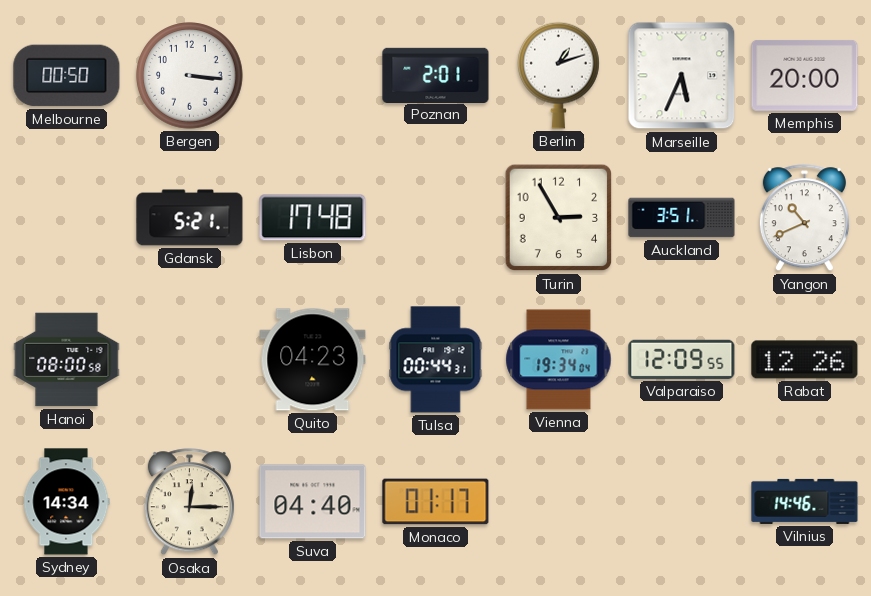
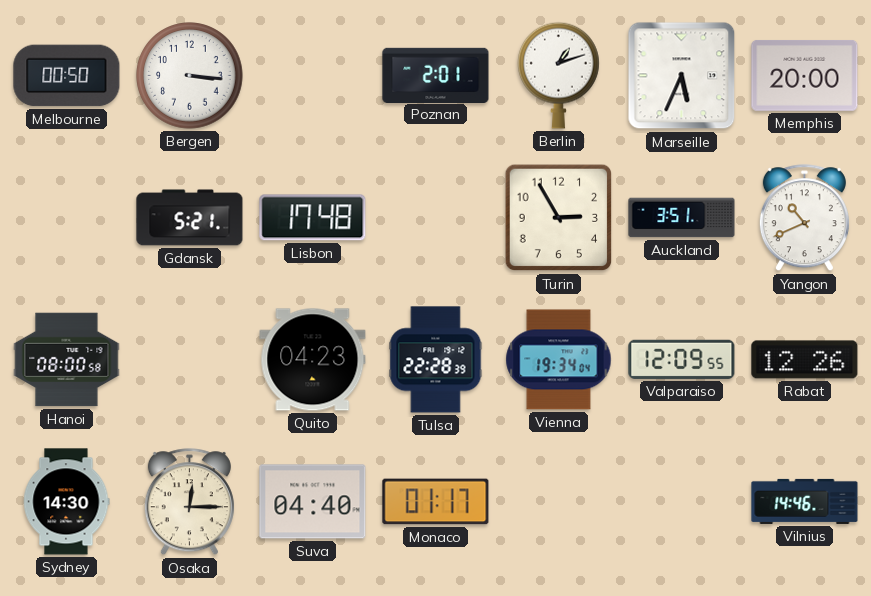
Tulsa: 00:44 -> 22:28 (436, 360)
Sydney: 14:34 -> 14:30 (66, 502)
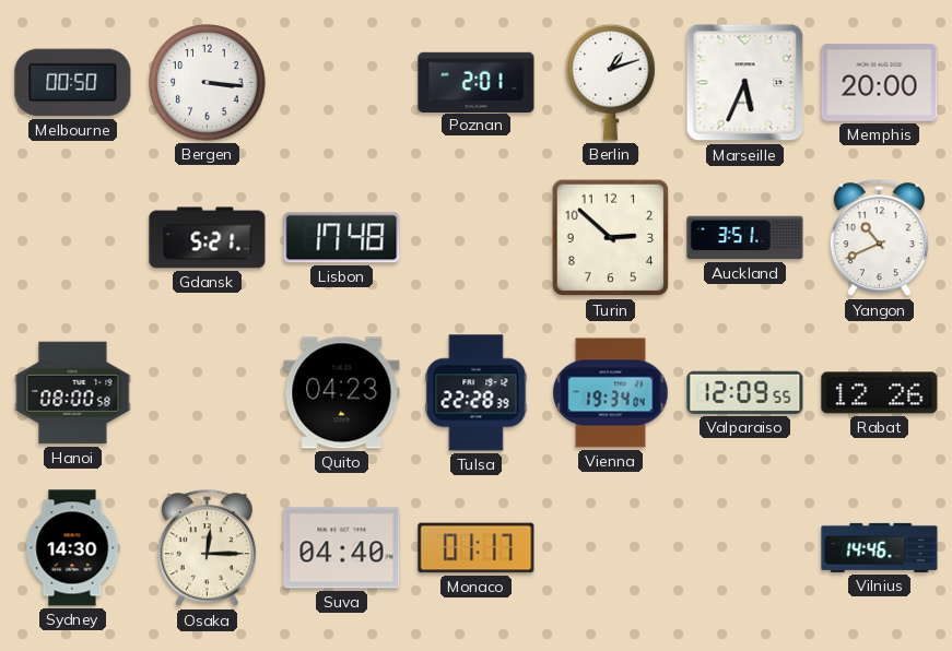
Turin: 2:55 -> 2:52 (611, 238)
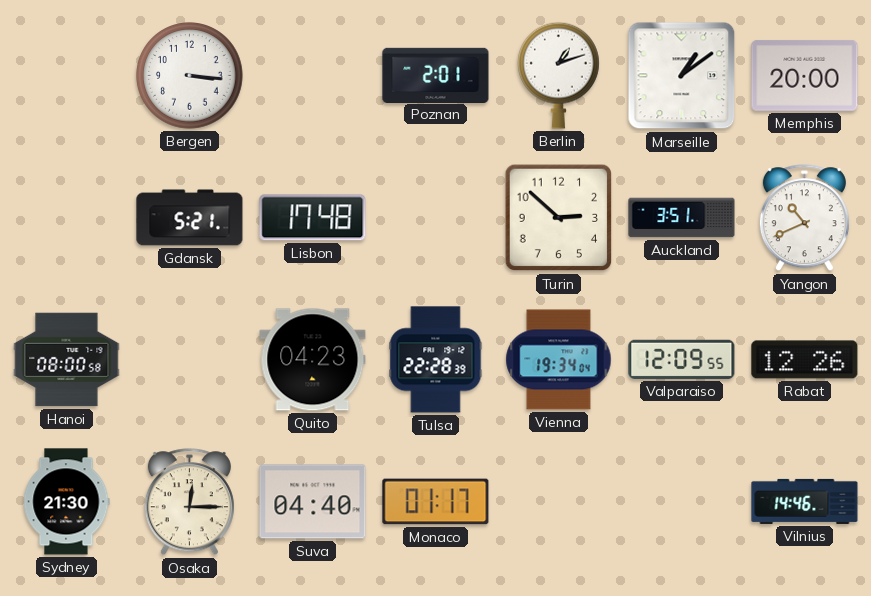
Melbourne: 00:50 -> none (73, 83)
Marseille: 5:34 -> 1:09 (682, 76)
Sydney: 14:30 -> 21:30 (66, 502)
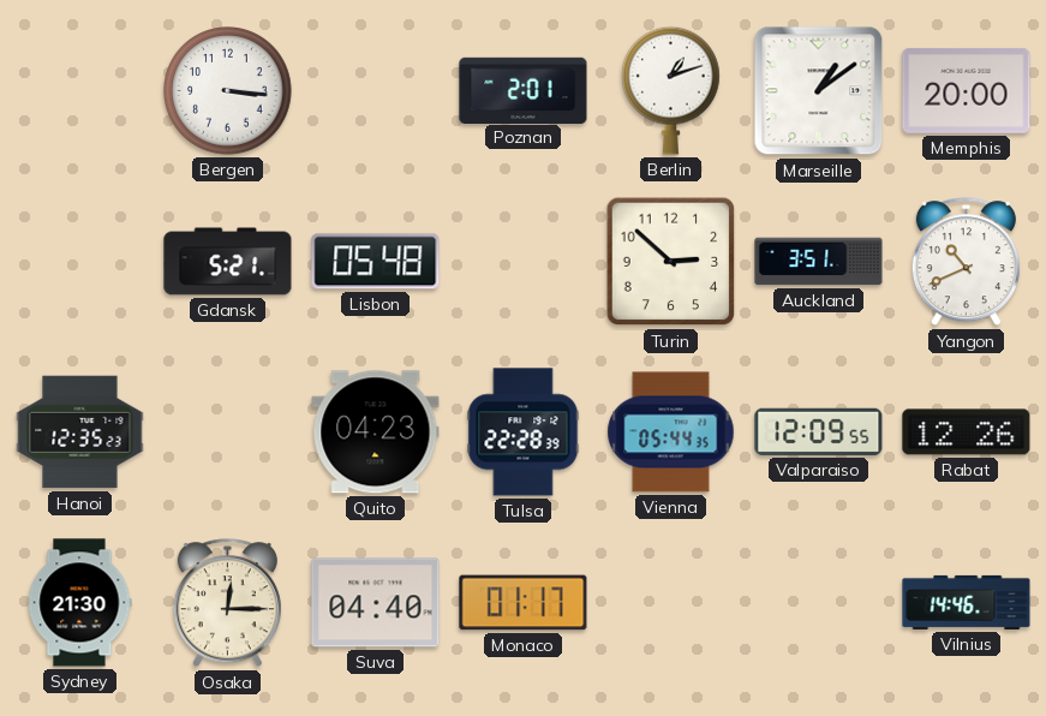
Lisbon: 17:48 -> 05:48 (376, 262)
Hanoi: 08:00 -> 12:35 (80, 432)
Vienna: 19:34 -> 05:44 (671, 432)
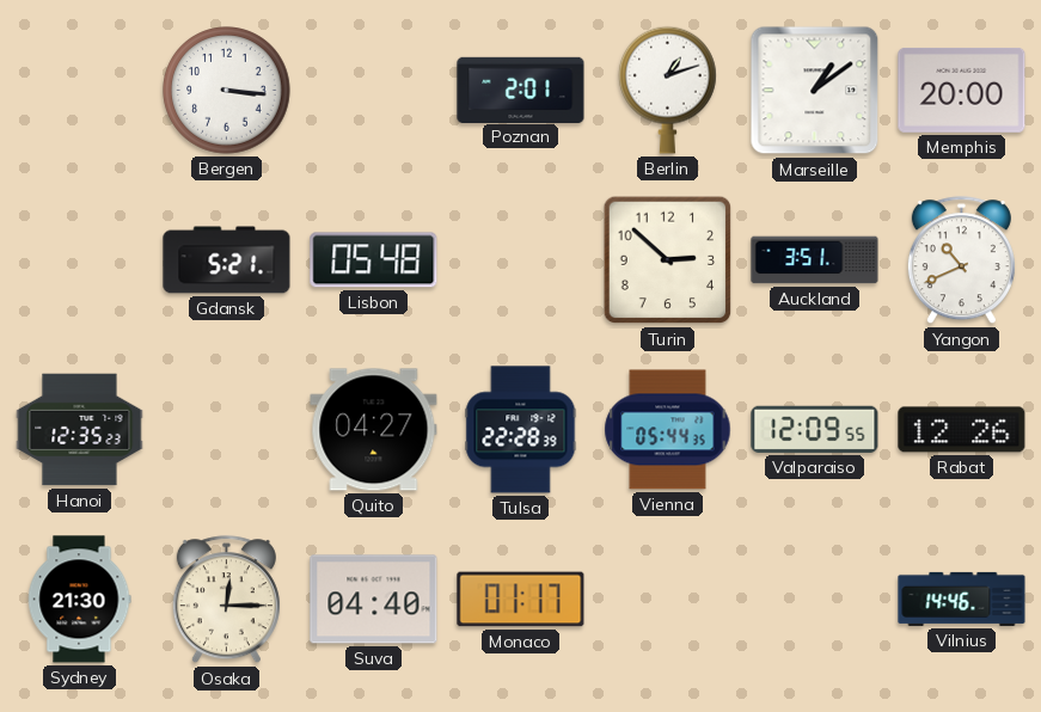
Quito: 04:23 -> 04:27 (374, 430)
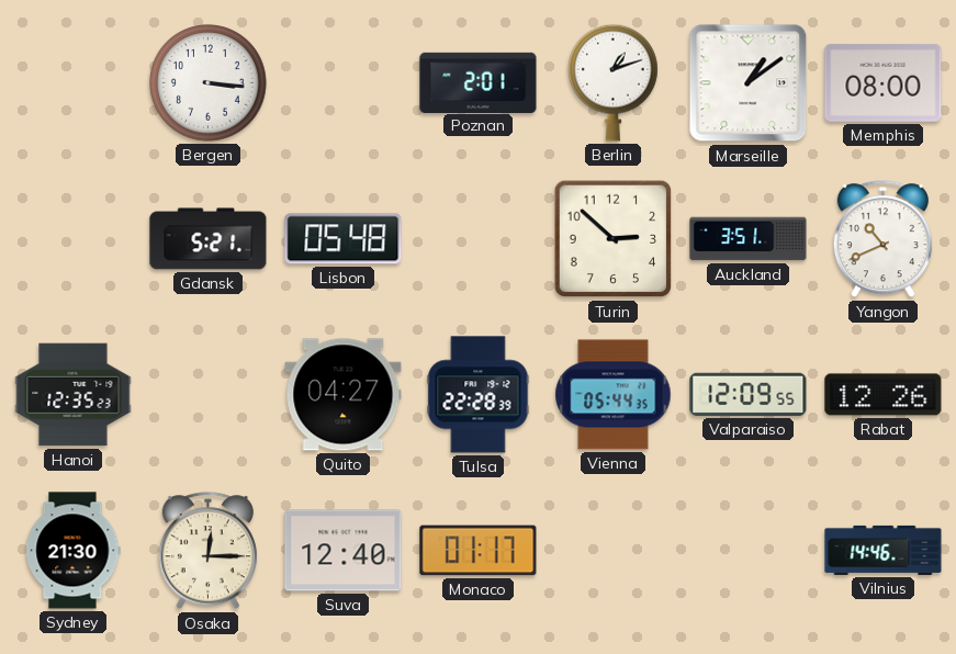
Memphis: 20:00 -> 08:00 (884, 82)
Suva: 04:40 -> 12:40 (344, 551)
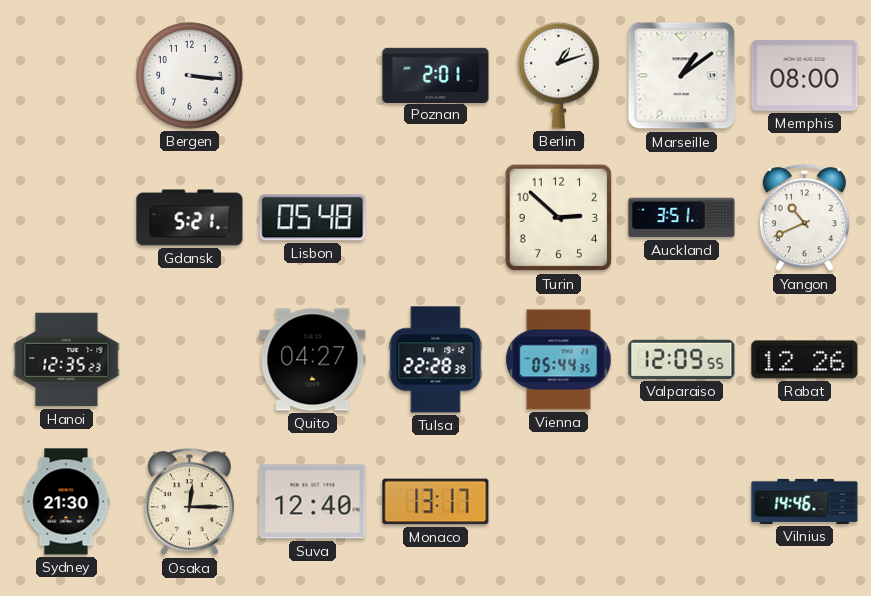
Monaco: 01:17 -> 13:17 (436, 502)
